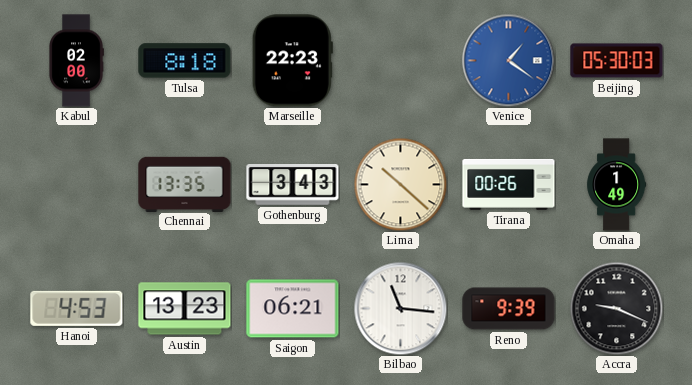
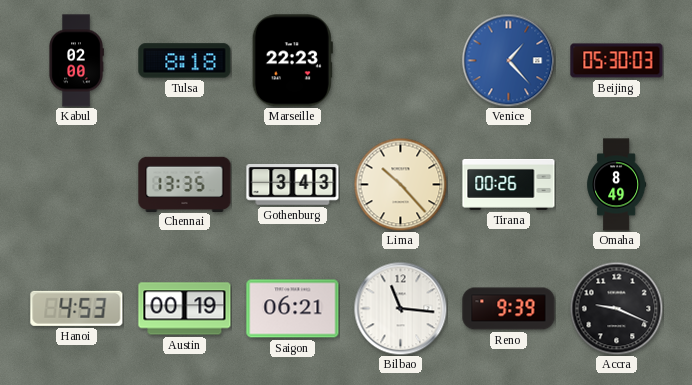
Venice: 1:21 -> 1:23 (508, 60)
Lima: 10:22 -> 10:23 (400, 184)
Omaha: 1:49 -> 8:49 (617, 185)
Austin: 13:23 -> 00:19 (185, 309)
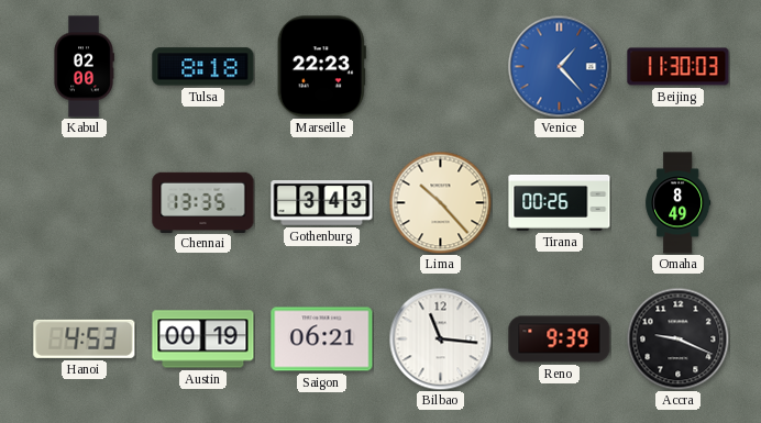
Beijing: 05:30 -> 11:30 (679, 67)
